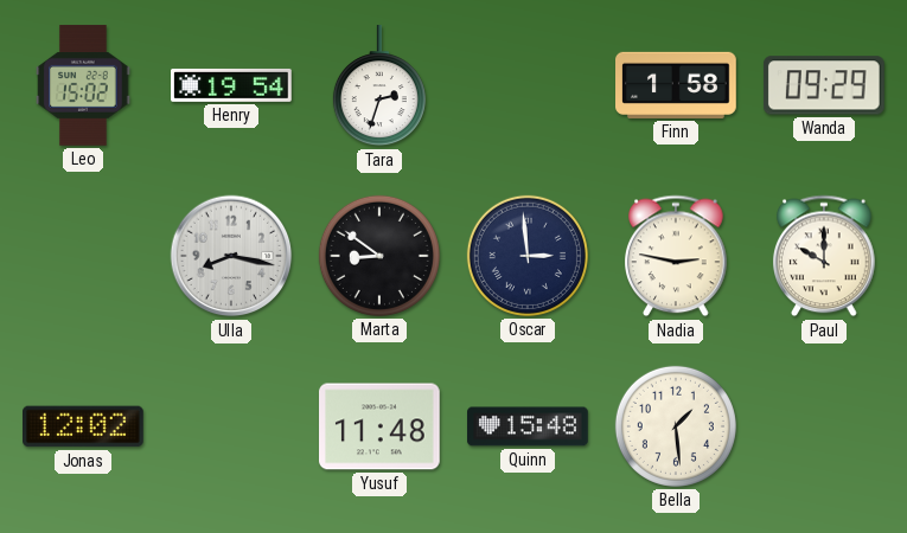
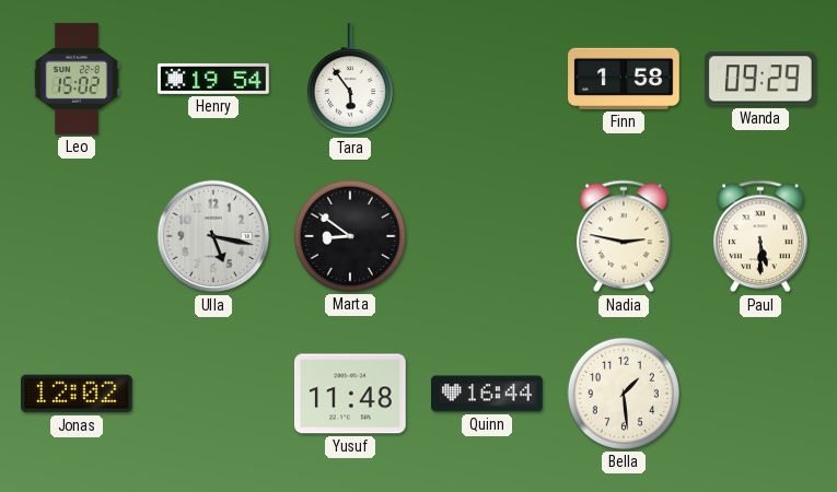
Tara: 2:33 -> 5:54 (350, 80)
Ulla: 8:17 -> 5:17 (213, 236)
Oscar: 2:59 -> none (528, 256)
Paul: 10:00 -> 5:30 (762, 236)
Quinn: 15:48 -> 16:44 (487, 394)
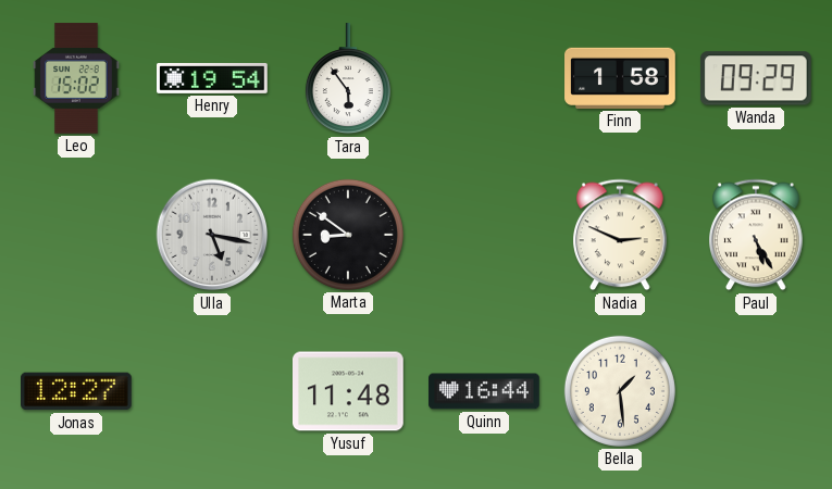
Nadia: 2:47 -> 2:49 (621, 235)
Paul: 5:30 -> 5:25 (757, 235)
Jonas: 12:02 -> 12:27 (77, 391)
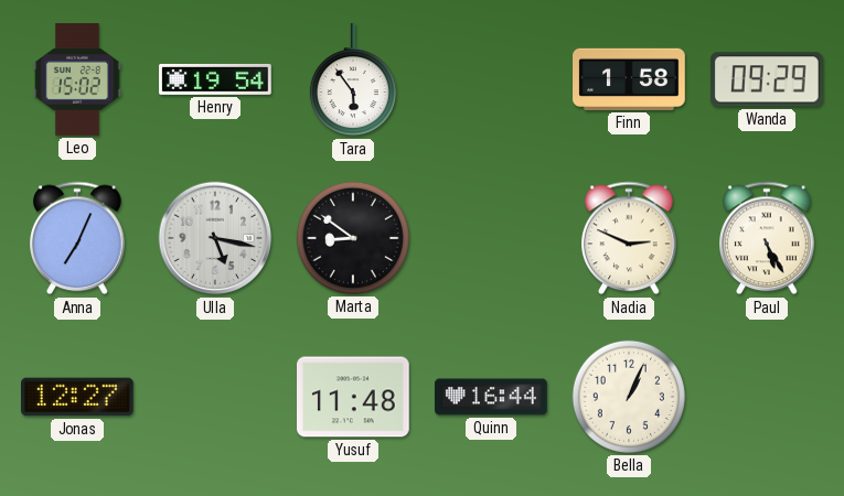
Anna: none -> 7:04 (78, 238)
Bella: 1:29 -> 1:04 (629, 397)
